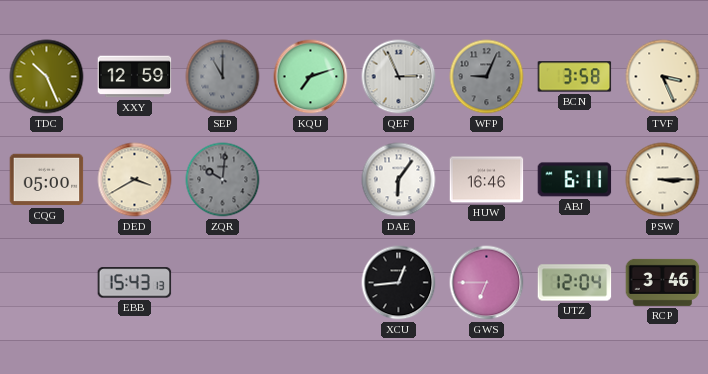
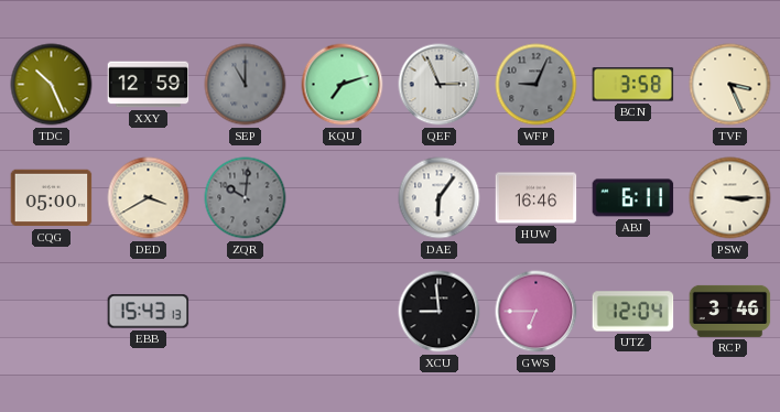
XCU: 12:44 -> 8:59 (440, 312)
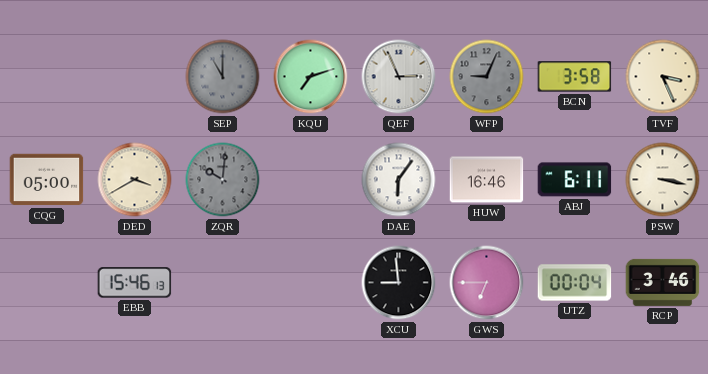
TDC: 10:26 -> none (52, 85)
XXY: 12:59 -> none (149, 85)
PSW: 3:15 -> 3:17 (663, 180)
EBB: 15:43 -> 15:46 (135, 283)
UTZ: 12:04 -> 00:04 (575, 283)
